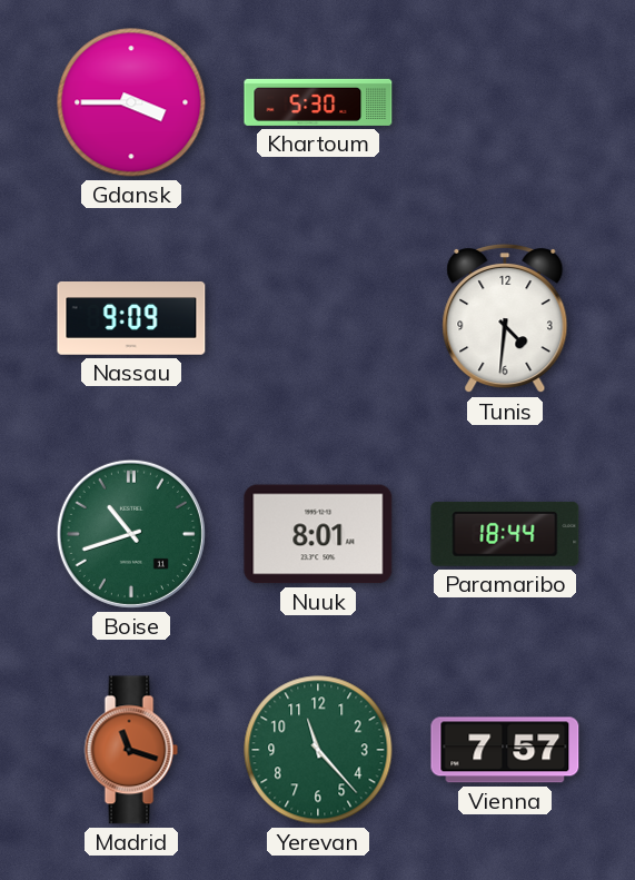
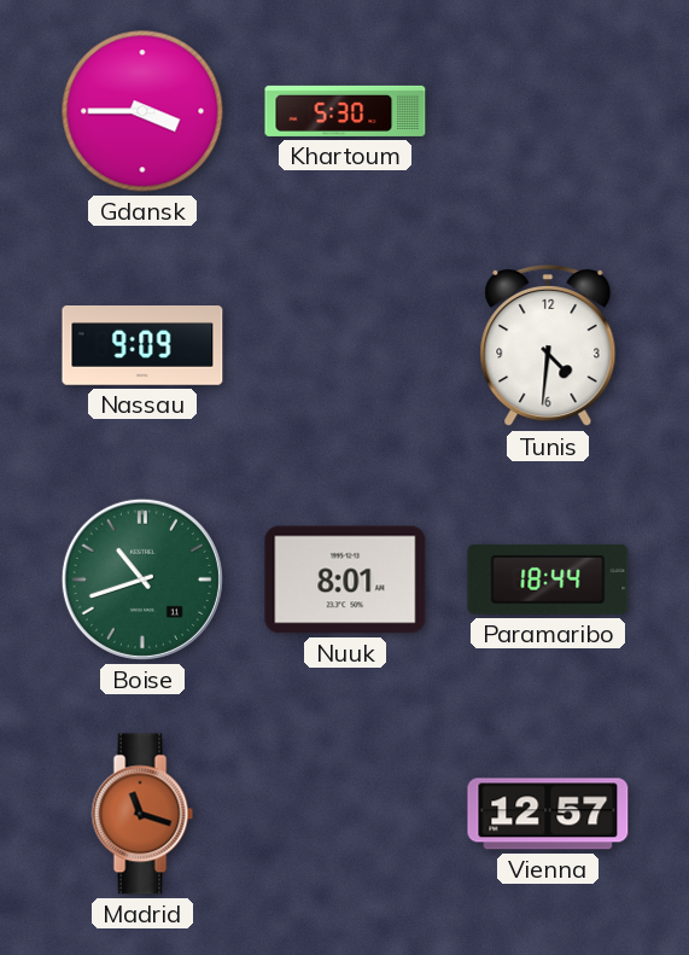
Yerevan: 11:23 -> none (318, 750)
Vienna: 7:57 -> 12:57 (548, 814)
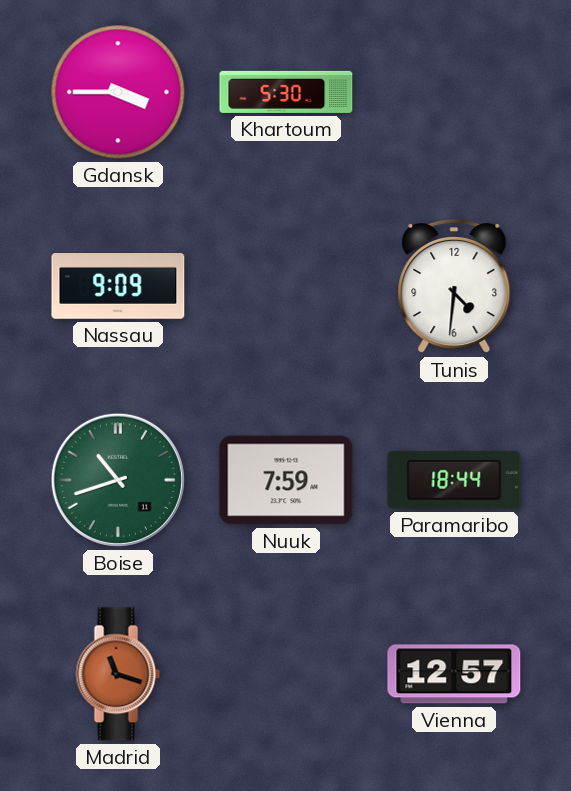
Nuuk: 8:01 -> 7:59 (286, 480)
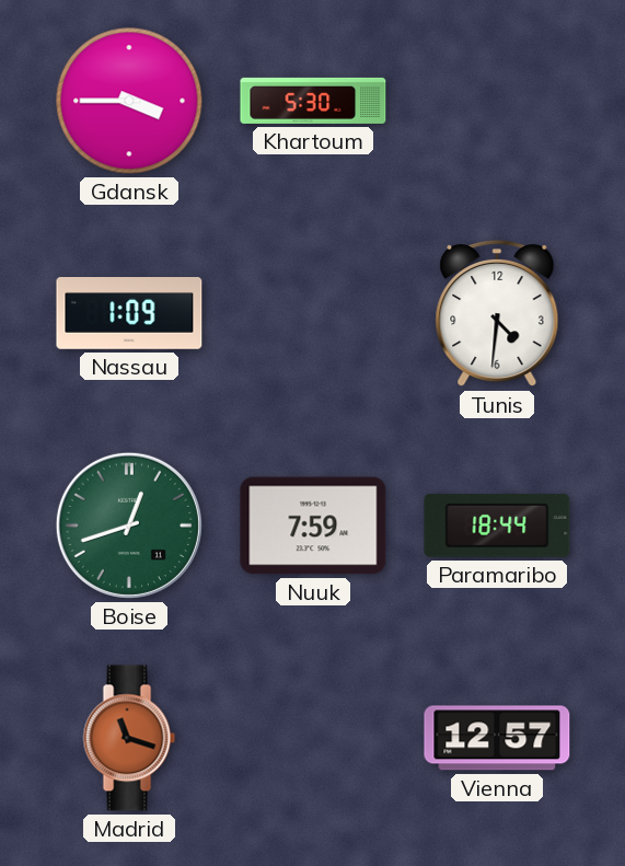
Nassau: 9:09 -> 1:09 (129, 313)
Boise: 10:42 -> 12:42 (129, 526)
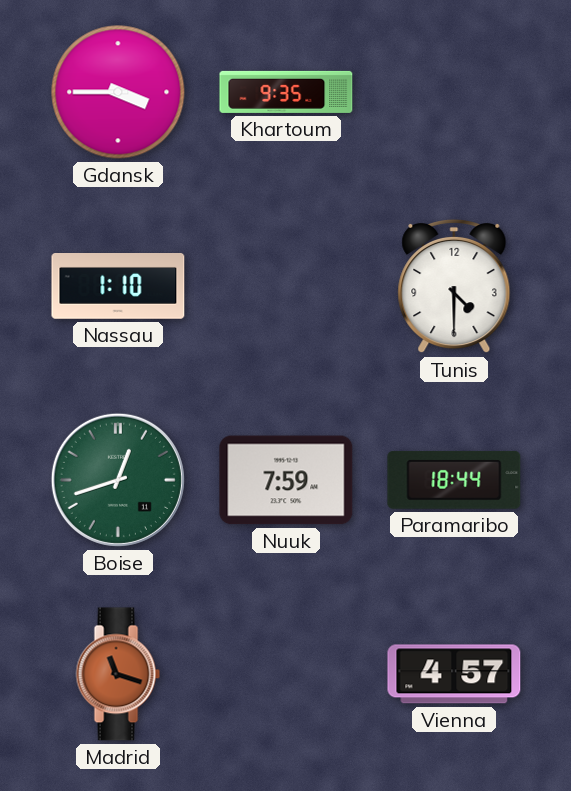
Khartoum: 5:30 -> 9:35 (286, 92)
Nassau: 1:09 -> 1:10 (118, 286)
Tunis: 4:31 -> 4:30 (454, 286)
Vienna: 12:57 -> 4:57 (454, 674)
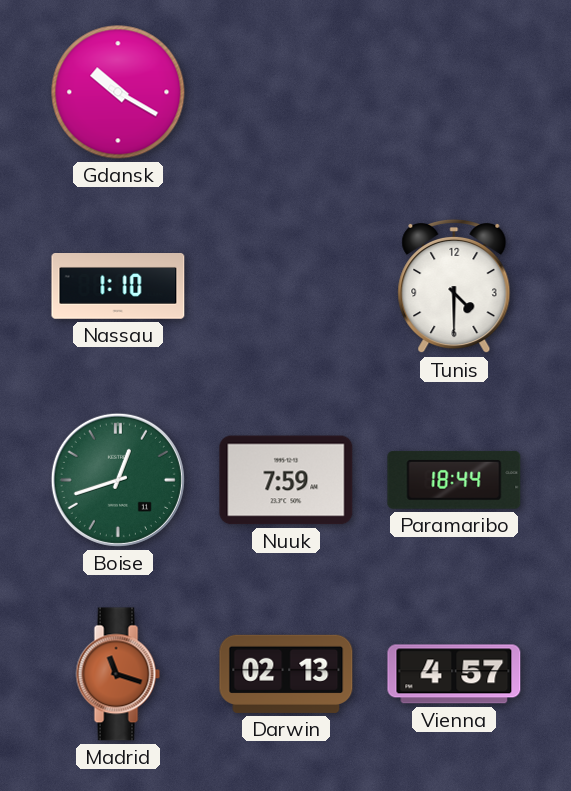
Gdansk: 3:45 -> 10:20 (118, 92)
Khartoum: 9:35 -> none (286, 92)
Darwin: none -> 02:13 (286, 674)
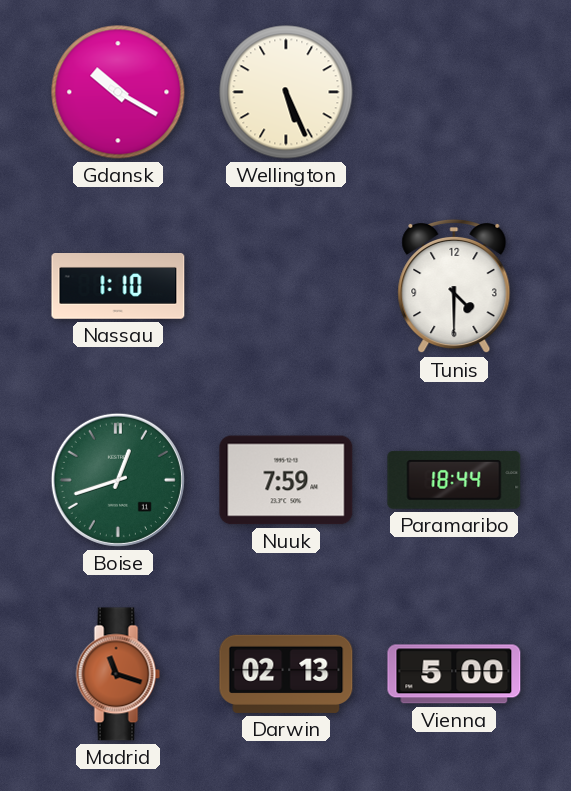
Wellington: none -> 5:26 (286, 92)
Vienna: 4:57 -> 5:00 (454, 674)
